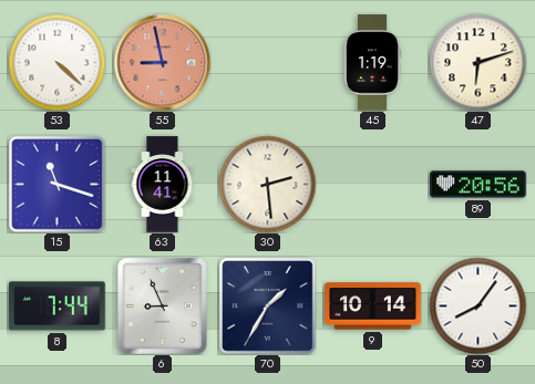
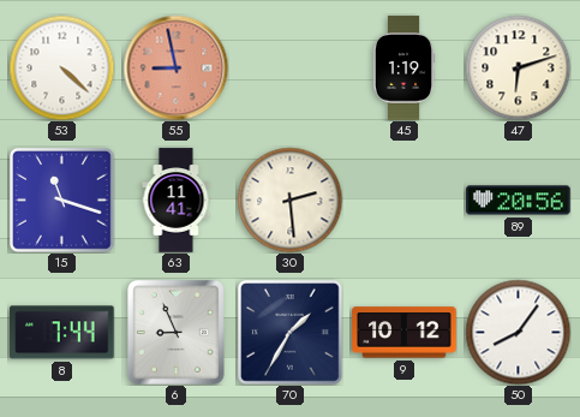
9: 10:14 -> 10:12 (405, 333)
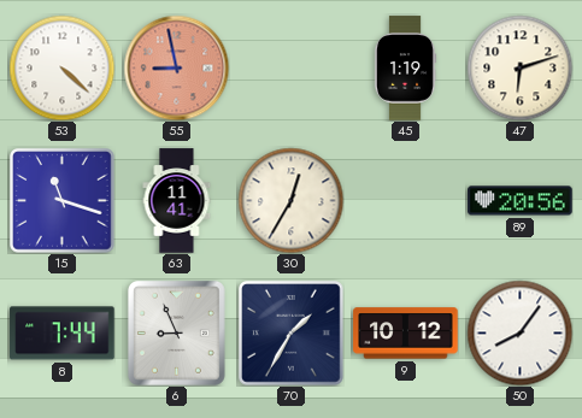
30: 2:29 -> 12:35 (290, 200)
